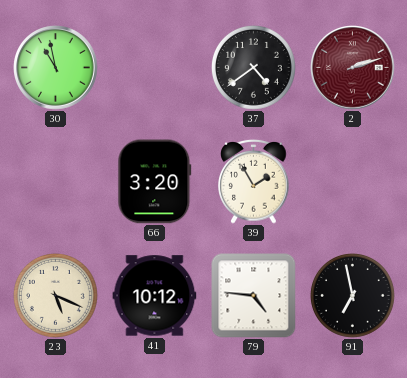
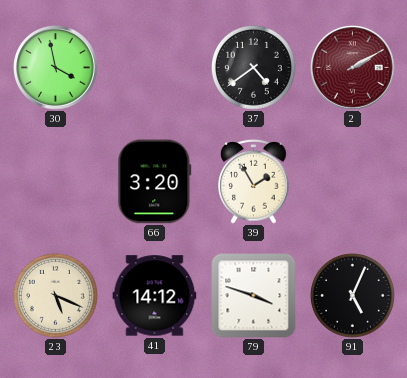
30: 10:58 -> 3:58 (56, 68)
2: 2:12 -> 2:10 (353, 68)
41: 10:12 -> 14:12 (155, 296)
79: 4:46 -> 3:48 (254, 296)
91: 6:58 -> 5:04 (352, 295)
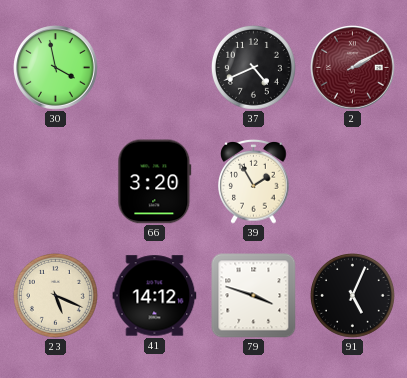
37: 4:39 -> 4:41 (253, 67)
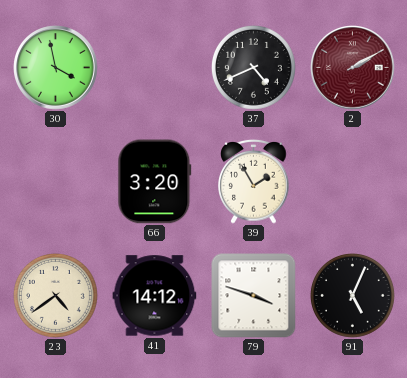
23: 5:19 -> 4:39 (55, 295)
